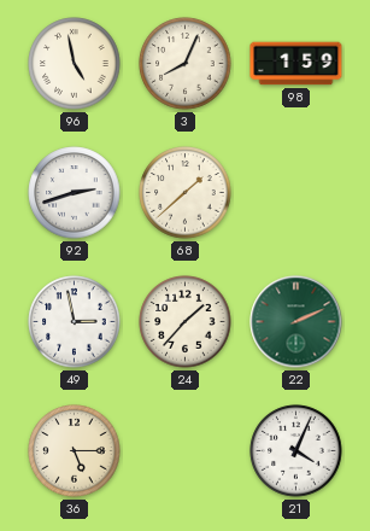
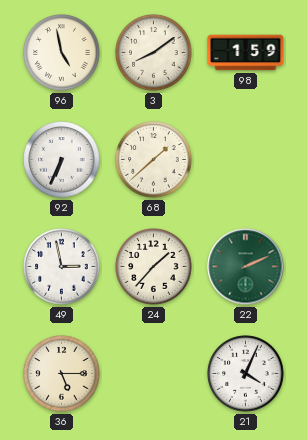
3: 8:04 -> 8:09 (154, 53)
92: 2:42 -> 6:34 (62, 160)
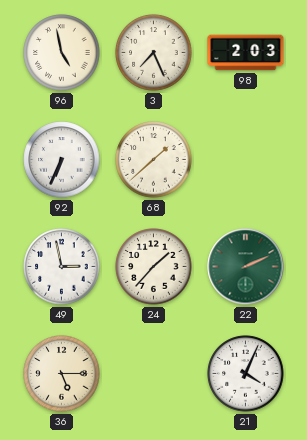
3: 8:09 -> 7:26 (154, 53)
98: 1:59 -> 2:03 (246, 53)
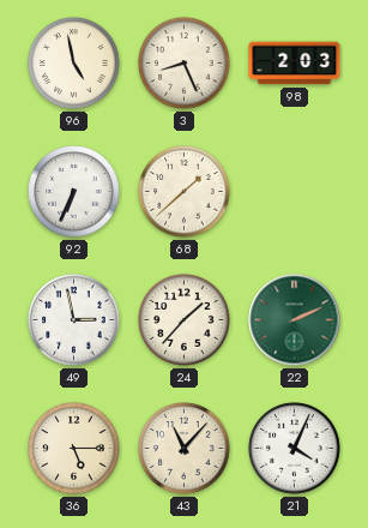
3: 7:26 -> 8:26 (185, 64)
43: none -> 11:07 (185, 449)
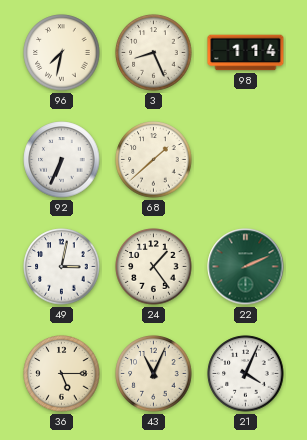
96: 4:58 -> 7:32 (62, 53)
98: 2:03 -> 1:14 (246, 53)
49: 2:58 -> 3:02 (62, 267)
24: 1:37 -> 1:24 (154, 267)
43: 11:07 -> 11:04 (154, 374)
